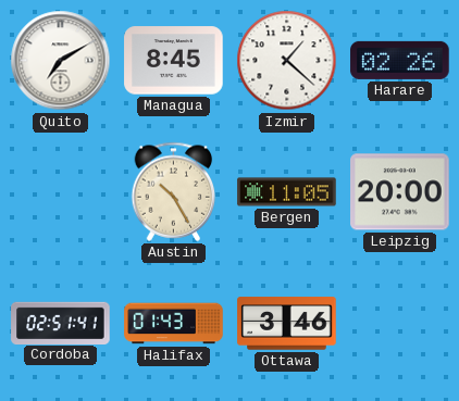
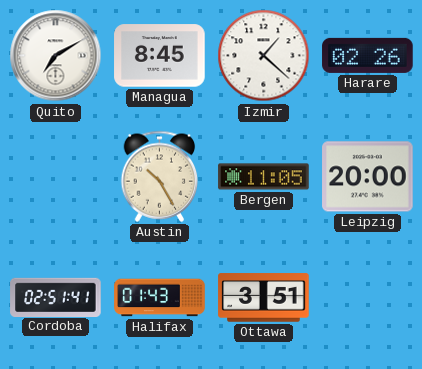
Ottawa: 3:46 -> 3:51 (264, 298)
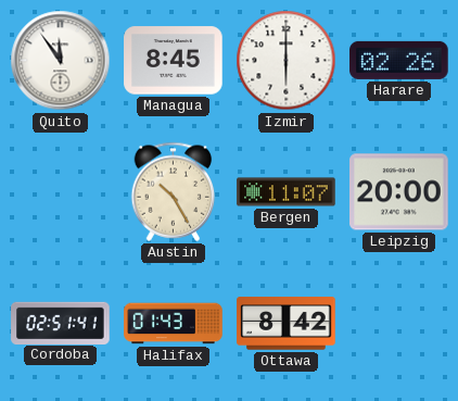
Quito: 7:10 -> 11:54 (61, 61)
Izmir: 1:22 -> 6:00 (287, 61)
Bergen: 11:05 -> 11:07 (287, 192)
Ottawa: 3:51 -> 8:42 (287, 324)
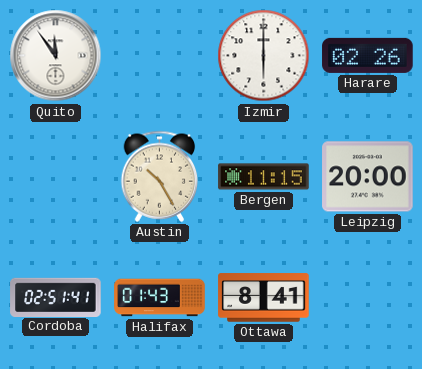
Managua: 8:45 -> none (174, 61)
Bergen: 11:07 -> 11:15 (264, 177)
Ottawa: 8:42 -> 8:41 (264, 298)
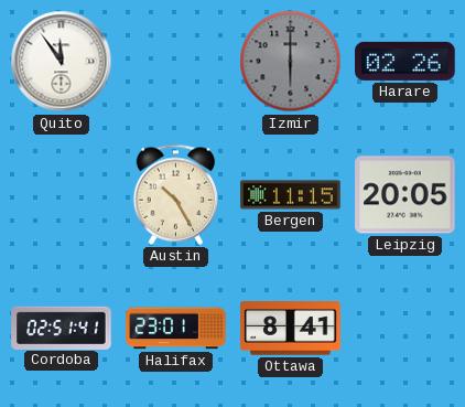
Izmir dial: white -> grey (291, 62)
Leipzig: 20:00 -> 20:05 (405, 195)
Halifax: 01:43 -> 23:01 (176, 329)
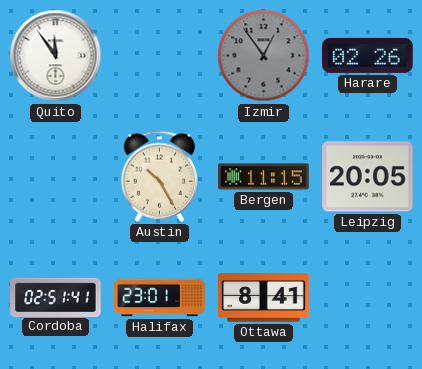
Izmir: 6:00 -> 12:54 (264, 56)
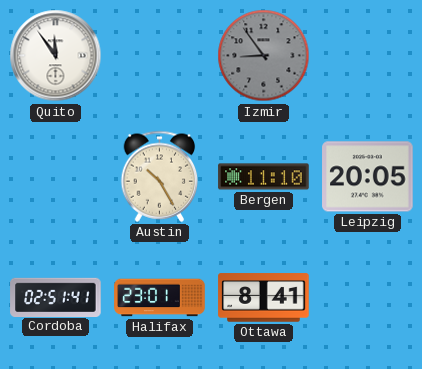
Izmir: 12:54 -> 8:54 (264, 56)
Harare: 02:26 -> none (368, 55)
Bergen: 11:15 -> 11:10 (264, 177)
